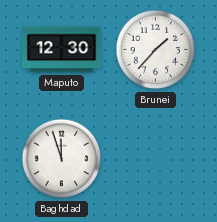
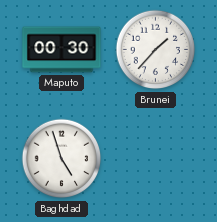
Maputo: 12:30 -> 00:30 (62, 50)
Baghdad: 11:57 -> 4:57 (62, 159)
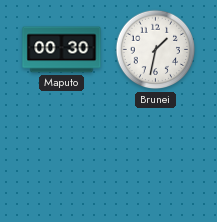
Brunei: 1:37 -> 1:32 (156, 50)
Baghdad: 4:57 -> none (62, 159)
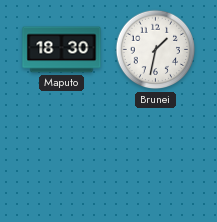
Maputo: 00:30 -> 18:30 (62, 50)
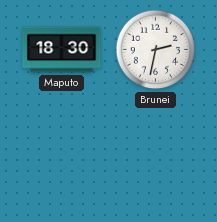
Brunei: 1:32 -> 2:32 (156, 50)
